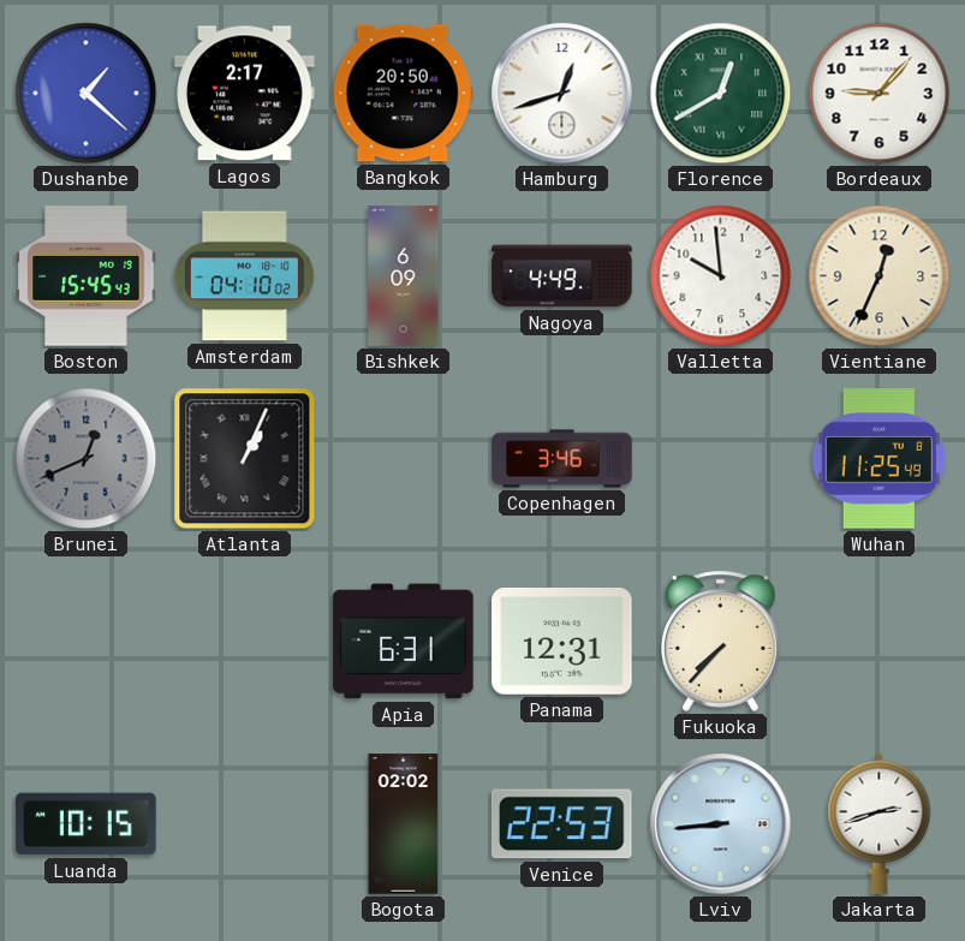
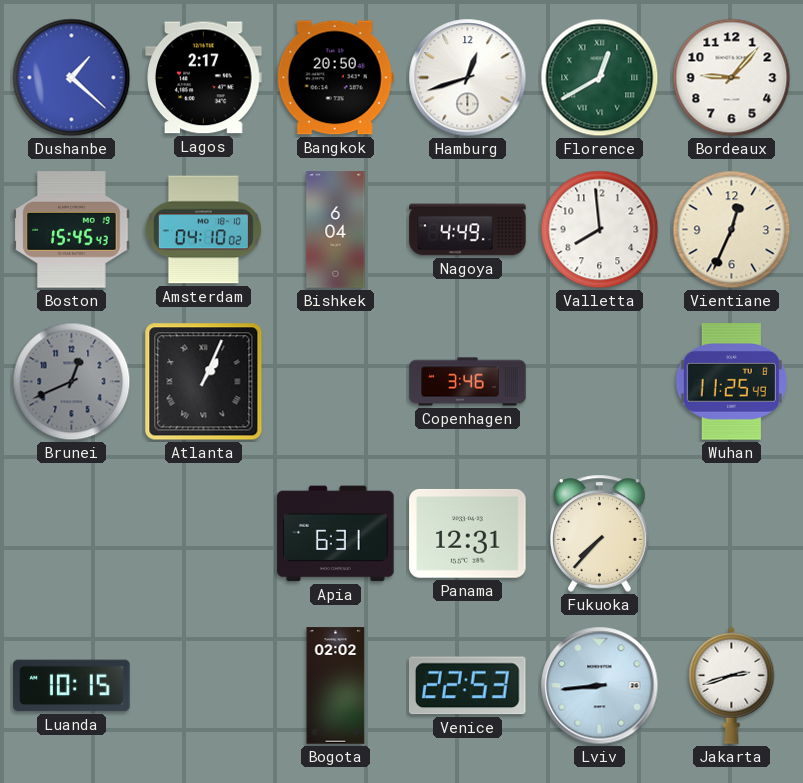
Bishkek: 6:09 -> 6:04 (336, 230)
Valletta: 9:59 -> 7:59 (600, 230)
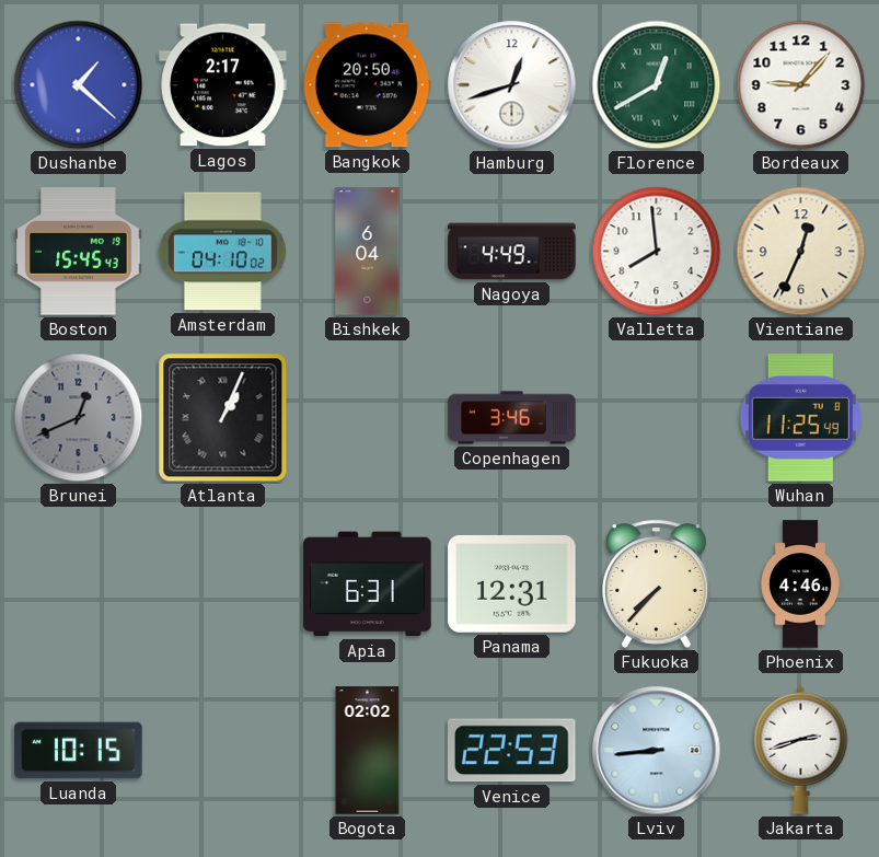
Phoenix: none -> 4:46 (800, 584)
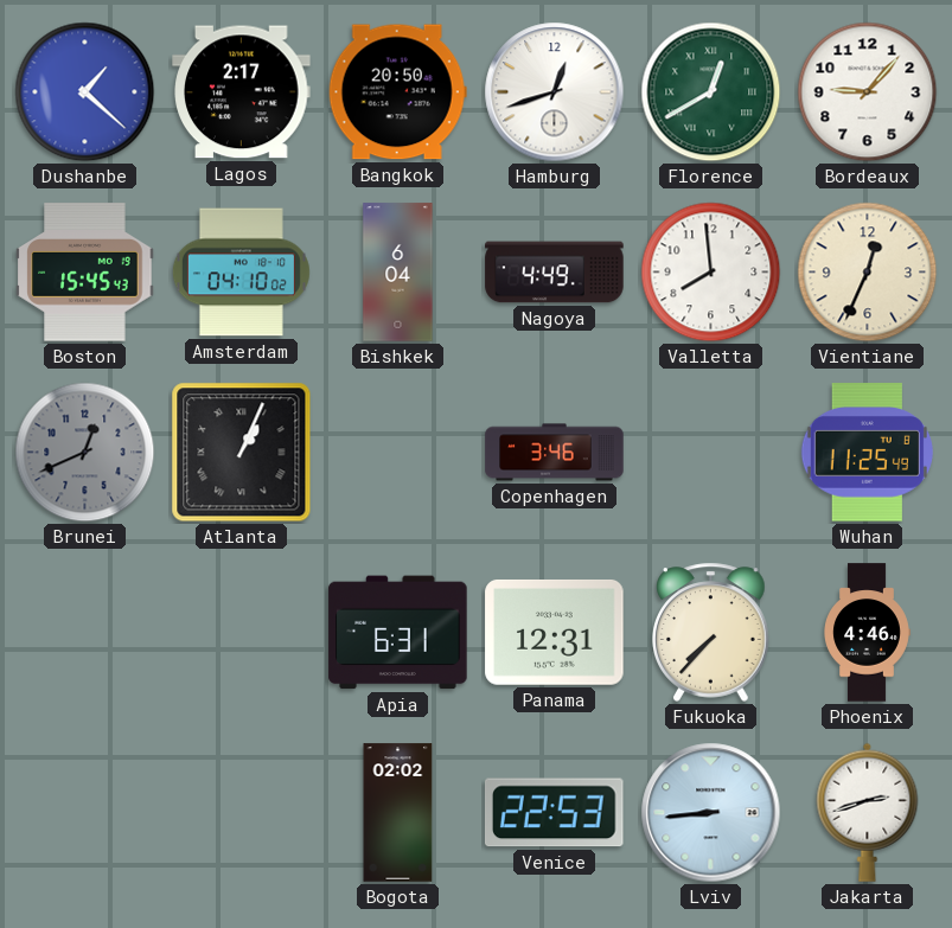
Luanda: 10:15 -> none (79, 751)
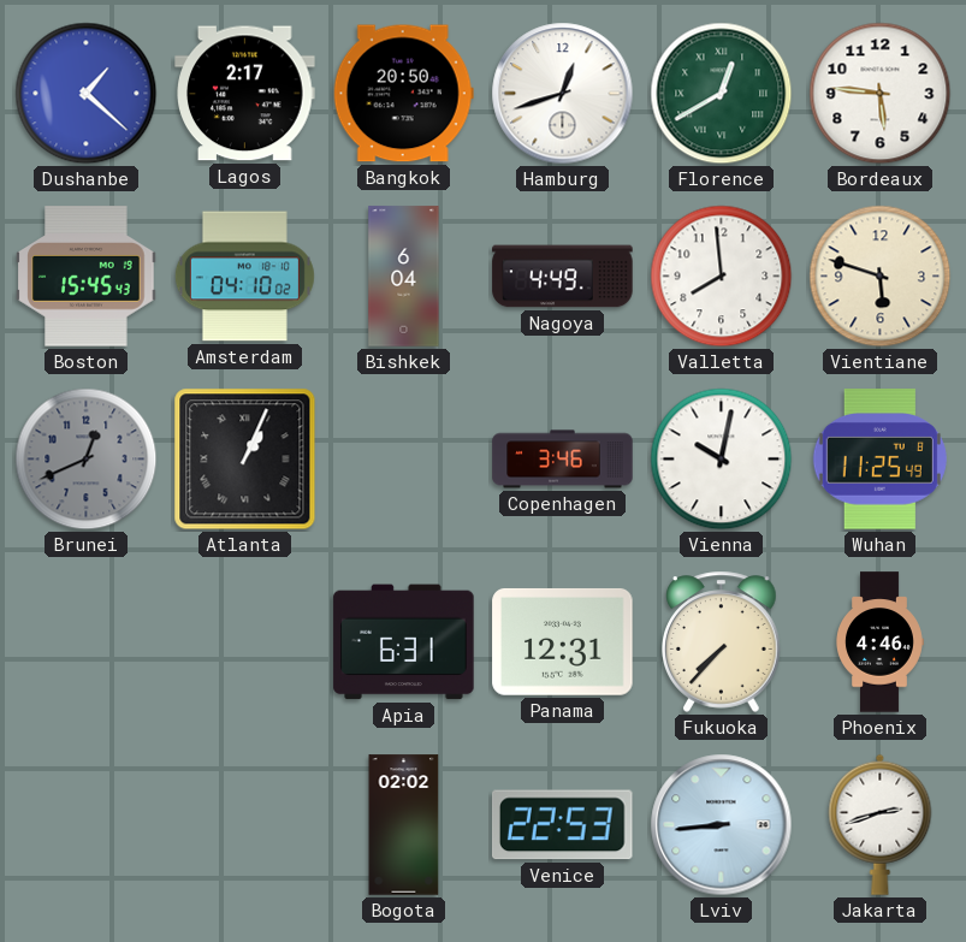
Bordeaux: 9:07 -> 5:46 (881, 94)
Vientiane: 12:34 -> 5:48 (881, 277)
Vienna: none -> 10:02 (722, 460)
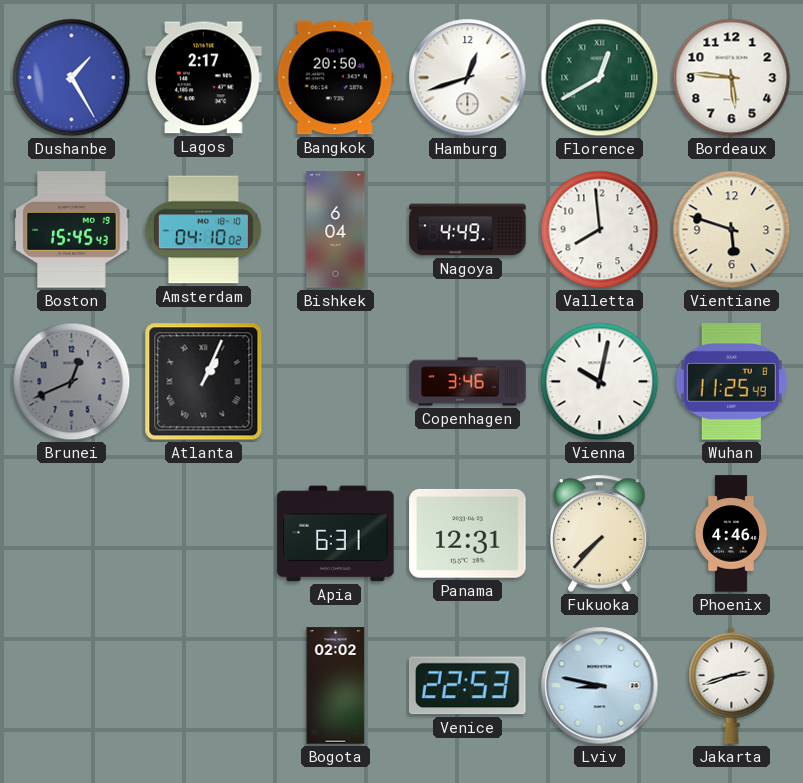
Dushanbe: 1:22 -> 1:25 (72, 78)
Lviv: 8:44 -> 8:47 (600, 686)
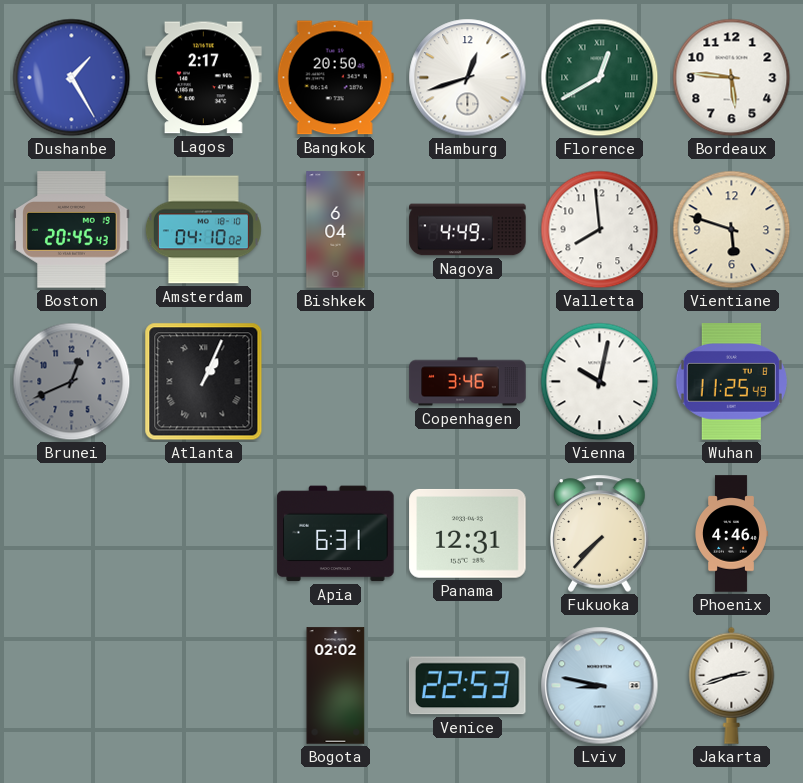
Boston: 15:45 -> 20:45 (72, 230)
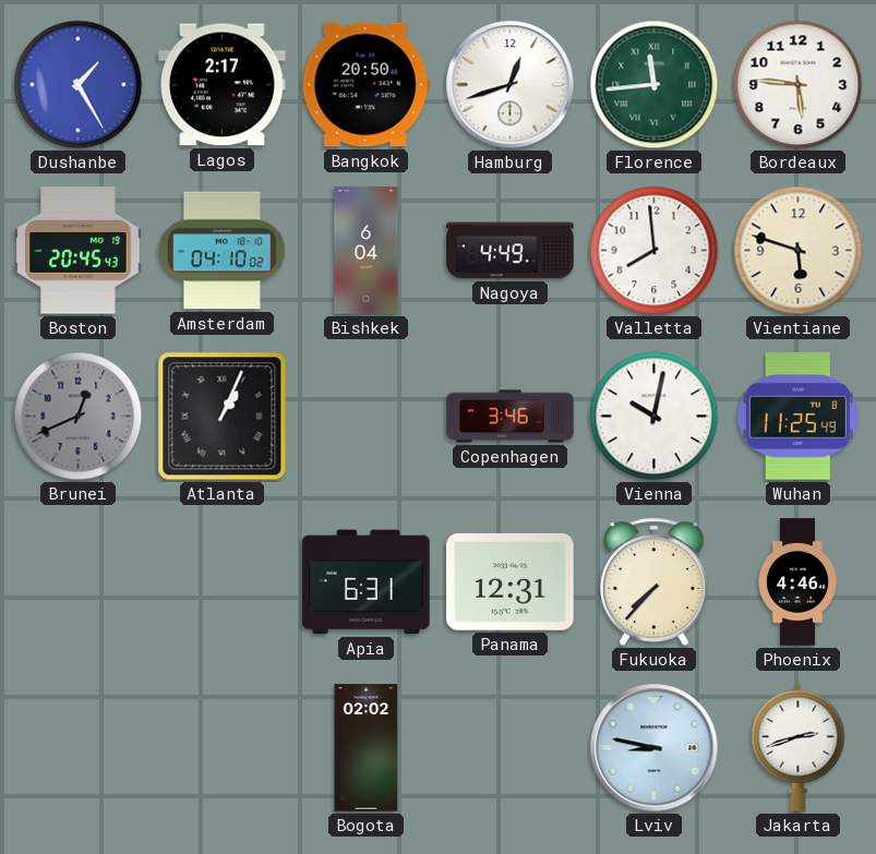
Florence: 12:40 -> 11:44 (655, 85)
Venice: 22:53 -> none (467, 686)
